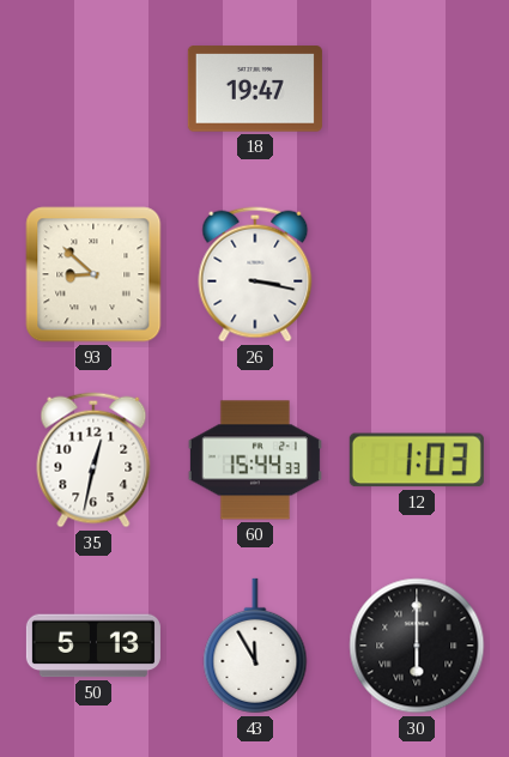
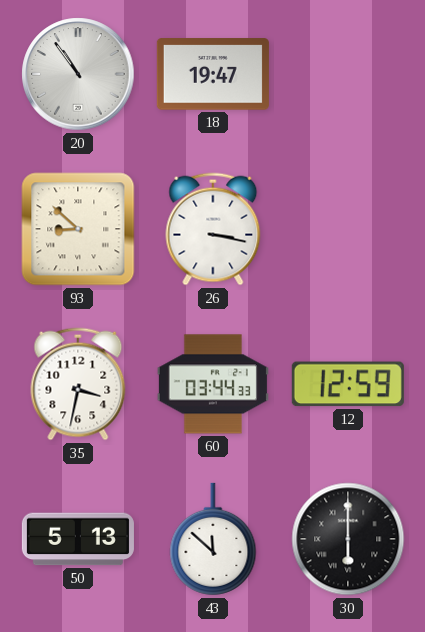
20: none -> 10:54 (78, 74)
35: 12:32 -> 3:32 (78, 384)
60: 15:44 -> 03:44 (213, 384)
12: 1:03 -> 12:59 (348, 384)
43: 11:55 -> 11:52 (213, 539)
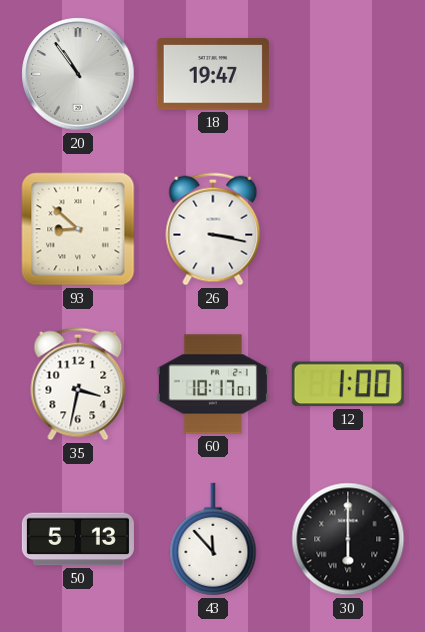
60: 03:44 -> 10:17 (213, 384)
12: 12:59 -> 1:00 (348, 384)
43: 11:52 -> 11:53 (213, 539)
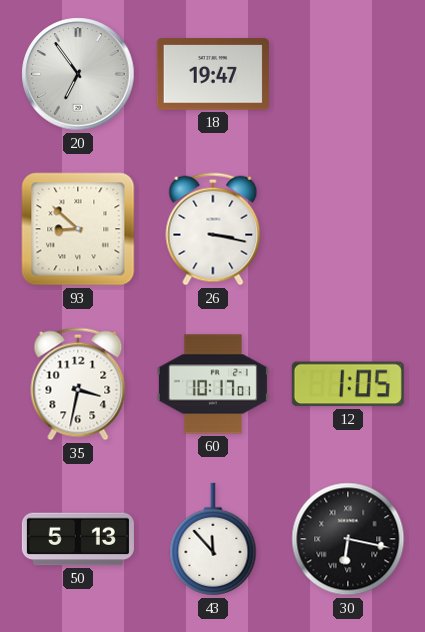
20: 10:54 -> 6:54 (78, 74)
12: 1:00 -> 1:05 (348, 384)
30: 6:00 -> 6:17 (348, 539)
